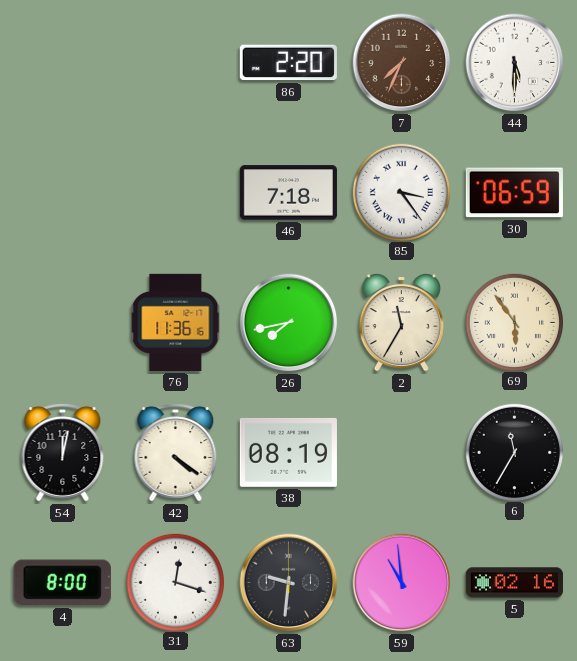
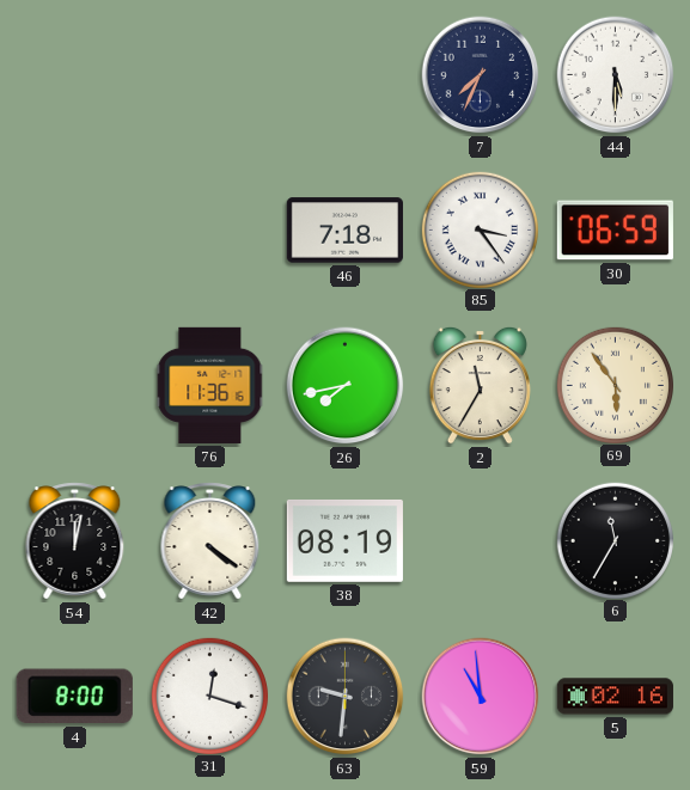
86: 2:20 -> none (288, 63)
7 dial: brown -> navy (481, 75)
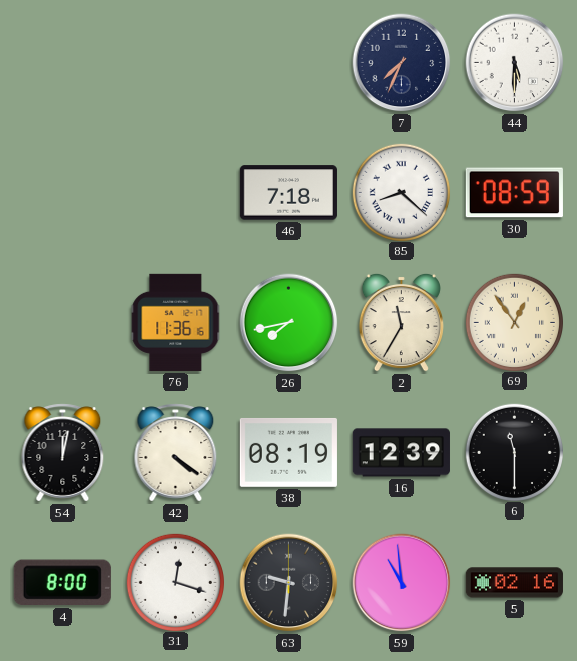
85: 3:24 -> 8:22 (401, 192)
30: 06:59 -> 08:59 (514, 193)
69: 5:54 -> 12:54 (514, 322)
16: none -> 12:39 (401, 453)
6: 11:35 -> 11:30 (514, 452)
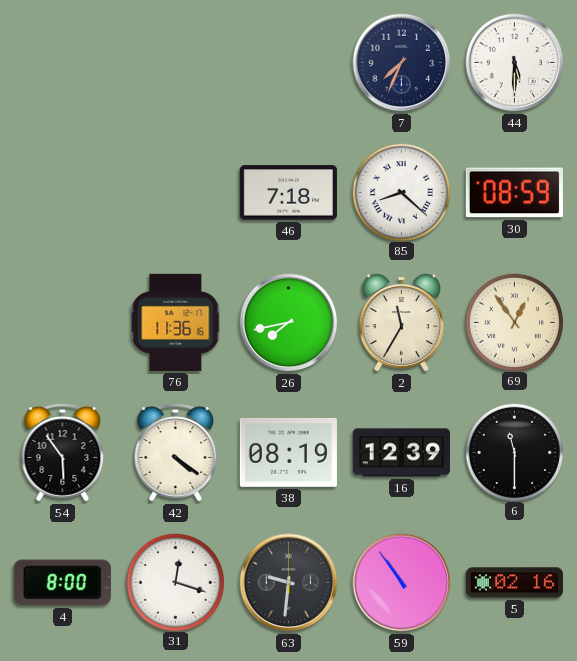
54: 12:02 -> 5:54 (63, 453)
59: 10:59 -> 10:54 (402, 583)
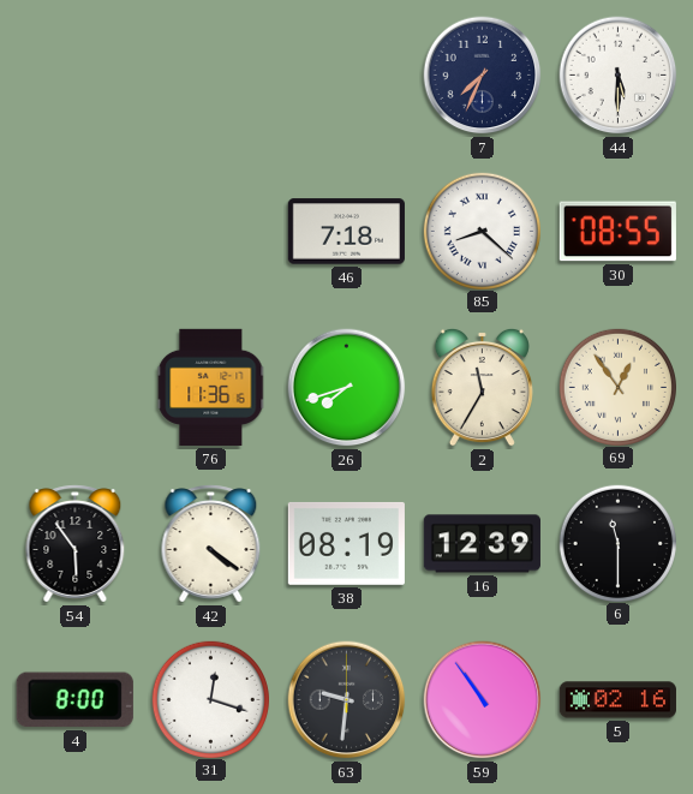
30: 08:59 -> 08:55 (617, 232)
26: 7:43 -> 7:42 (347, 388)
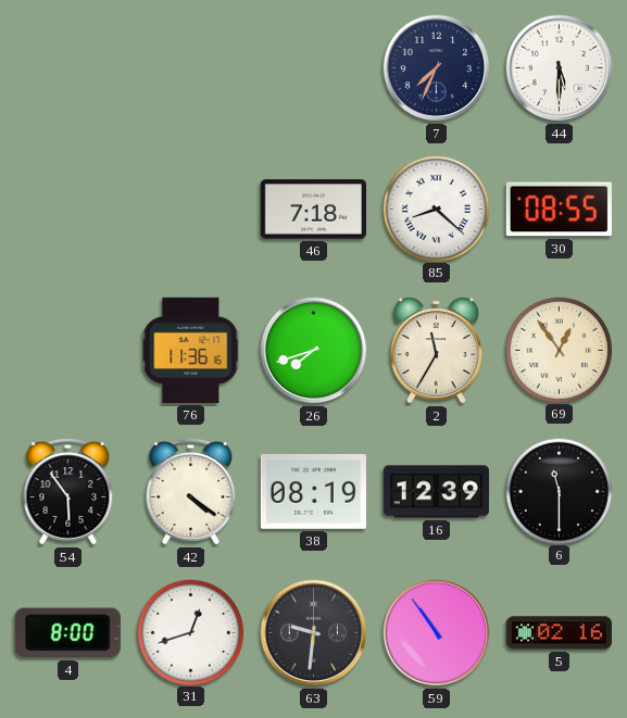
31: 12:18 -> 12:42 (190, 632)
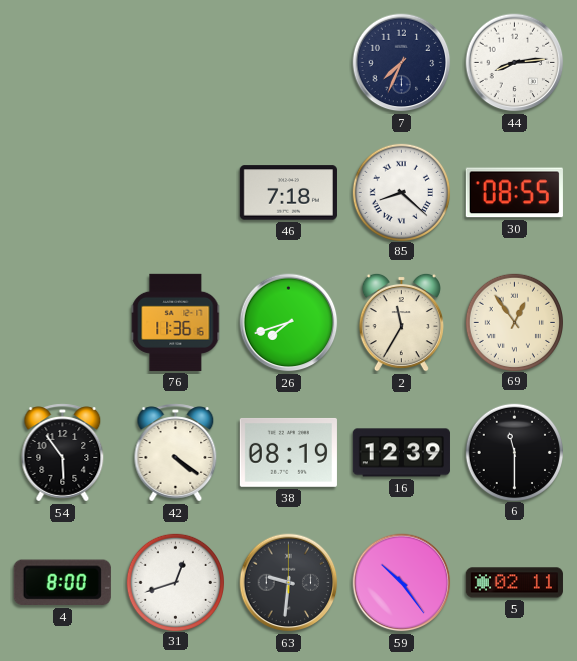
44: 5:30 -> 8:14 (515, 63)
59: 10:54 -> 10:24 (402, 583)
5: 02:16 -> 02:11 (514, 583)
